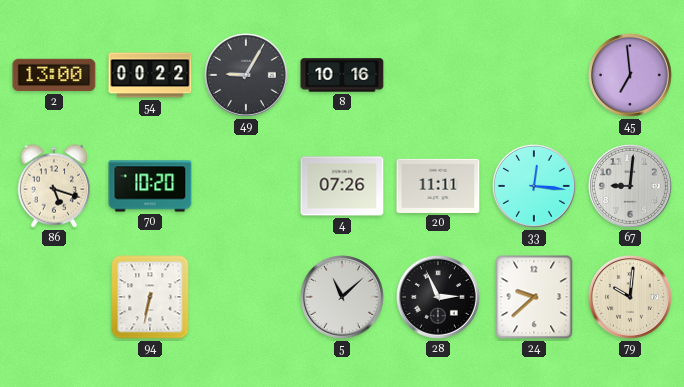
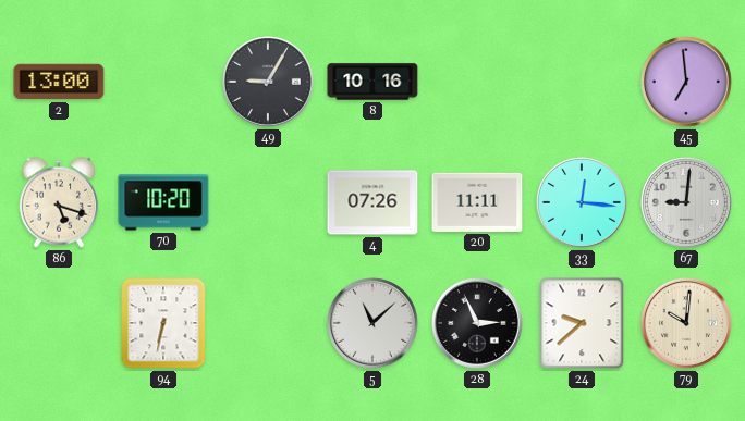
54: 00:22 -> none (150, 75)
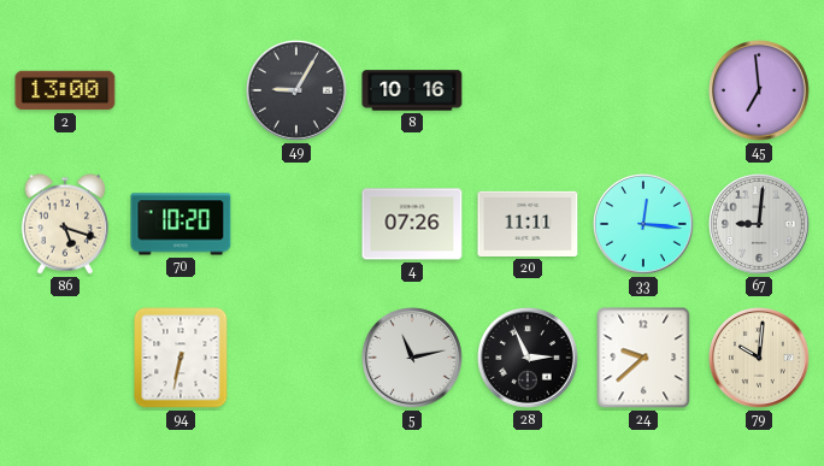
5: 11:08 -> 11:13 (413, 359)
